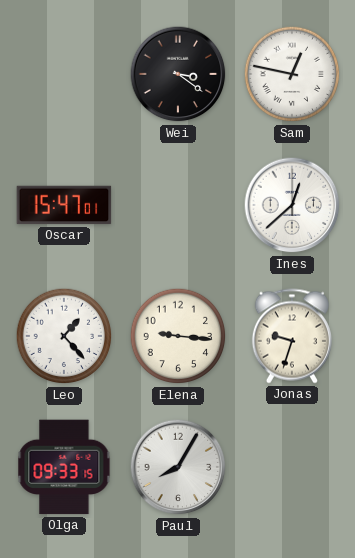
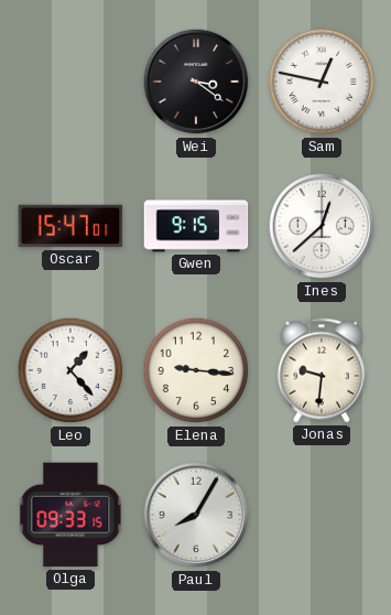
Gwen: none -> 9:15 (196, 226)
Jonas: 9:33 -> 9:31 (322, 370)
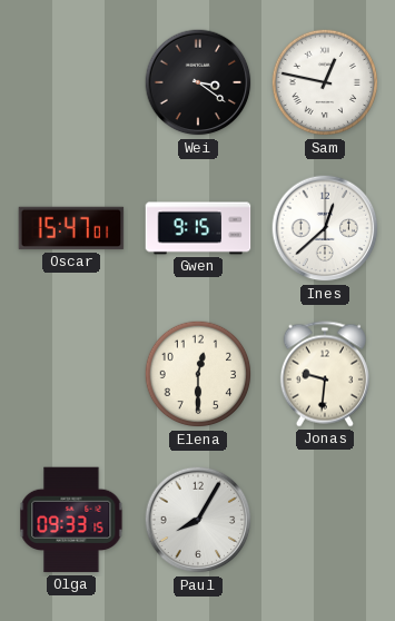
Leo: 1:23 -> none (70, 370)
Elena: 9:16 -> 12:30 (198, 374)
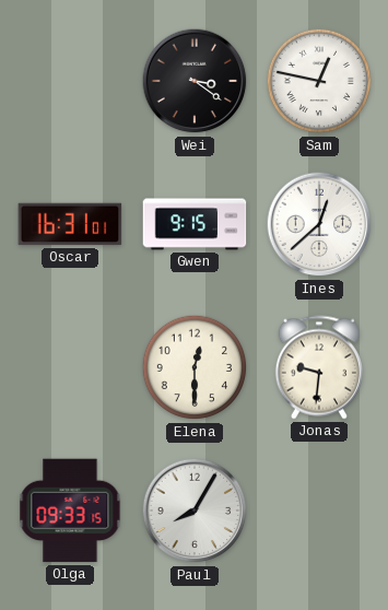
Oscar: 15:47 -> 16:31 (70, 224)
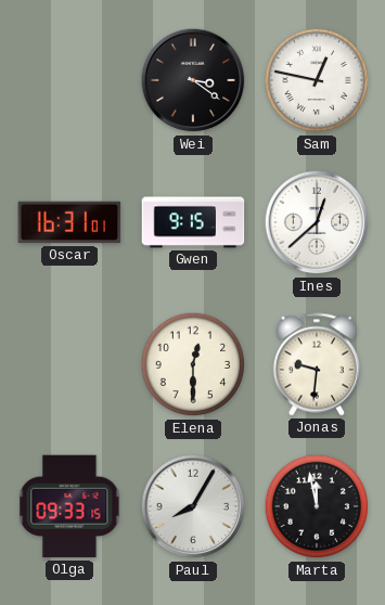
Marta: none -> 11:58 (317, 506)
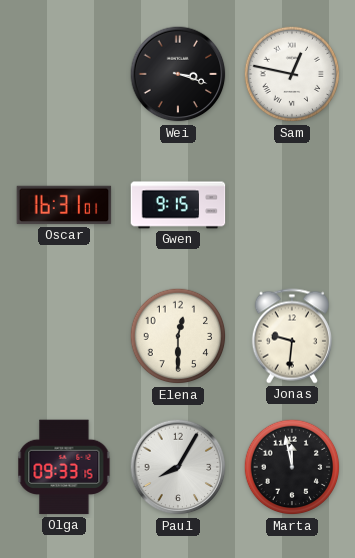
Wei: 3:21 -> 3:18 (178, 74)
Ines: 12:38 -> none (317, 222)
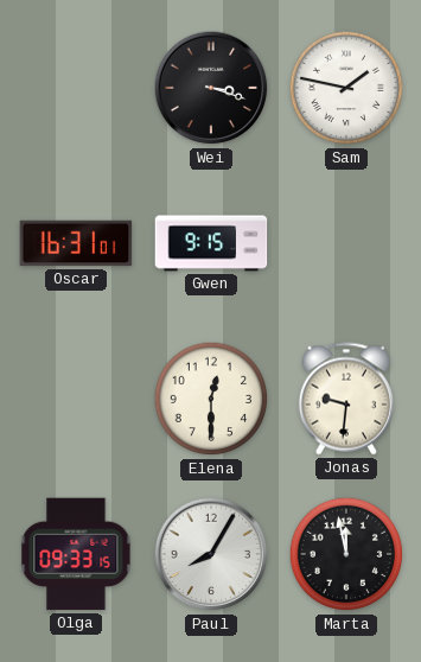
Sam: 12:47 -> 1:47 (346, 88)
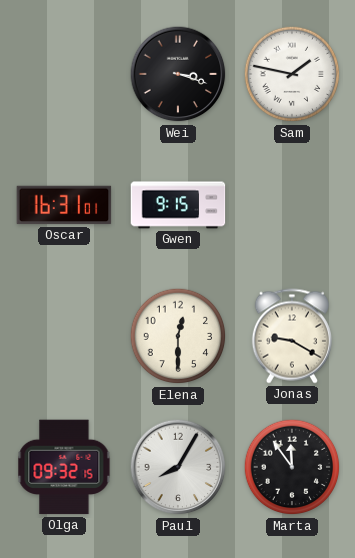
Jonas: 9:31 -> 9:20 (292, 336)
Olga: 09:33 -> 09:32 (64, 467)
Marta: 11:58 -> 11:54 (292, 467)
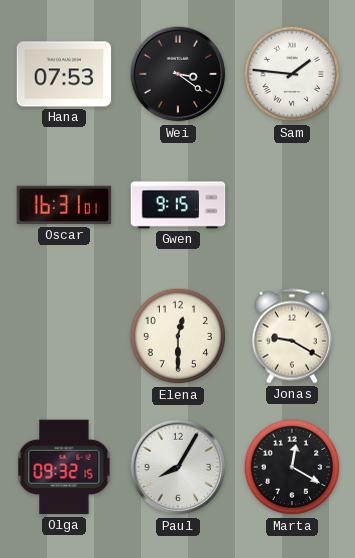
Hana: none -> 07:53 (64, 74)
Wei: 3:18 -> 3:21 (178, 74)
Sam: 1:47 -> 1:46 (292, 74)
Marta: 11:54 -> 12:20 (292, 467)
